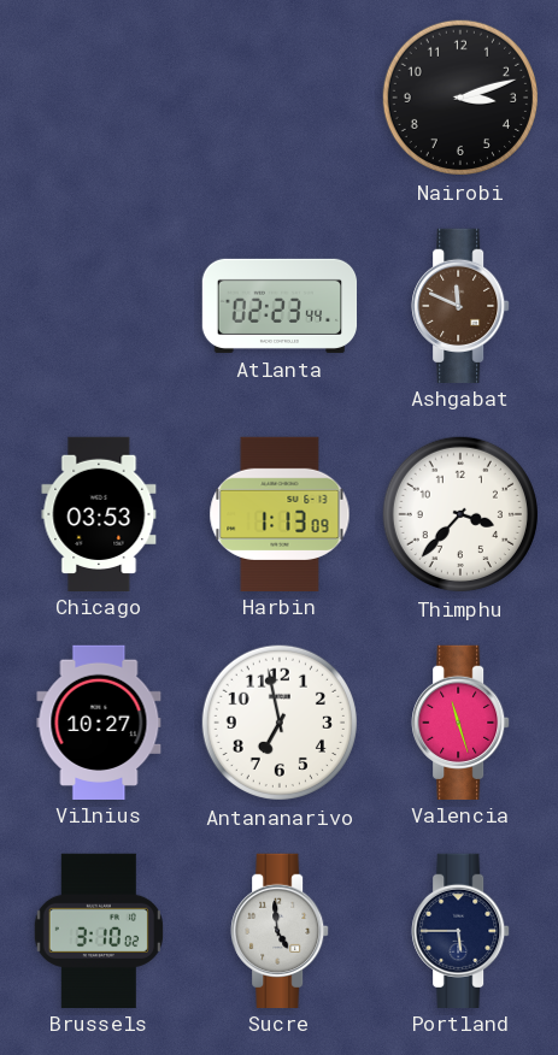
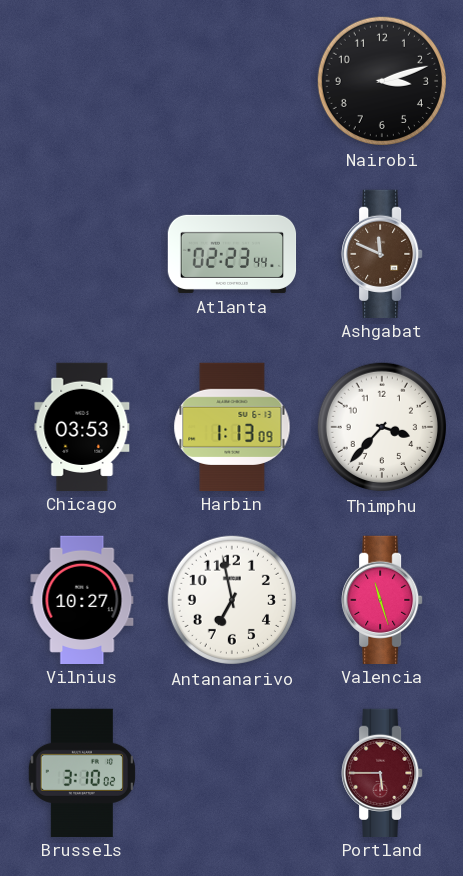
Sucre: 4:59 -> none (280, 930)
Portland dial: navy -> burgundy (382, 772)
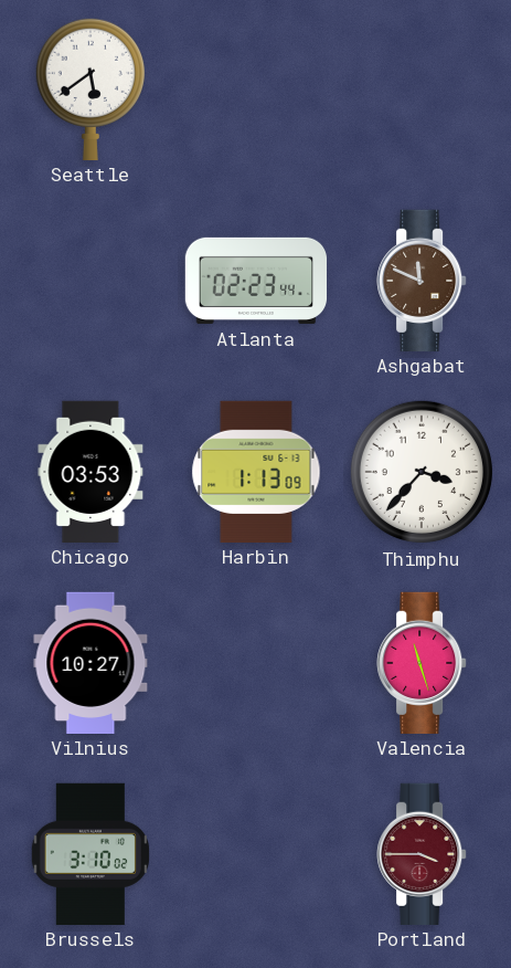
Seattle: none -> 5:39 (91, 88)
Nairobi: 3:12 -> none (382, 81)
Antananarivo: 6:58 -> none (232, 600)
Portland: 5:45 -> 3:45 (422, 853)
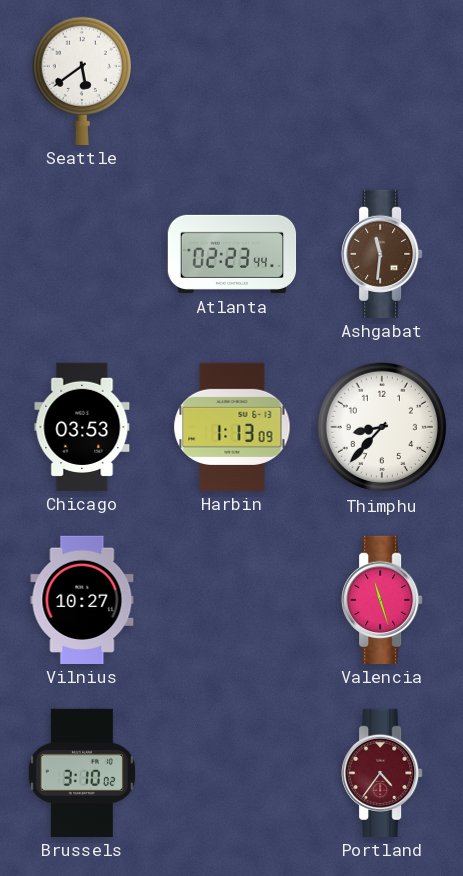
Ashgabat: 11:49 -> 11:31 (382, 253)
Thimphu: 3:37 -> 8:37 (382, 427)
Portland: 3:45 -> 4:36 (382, 772)
